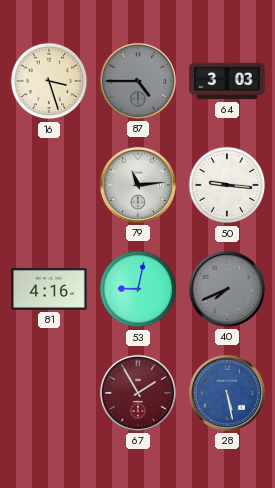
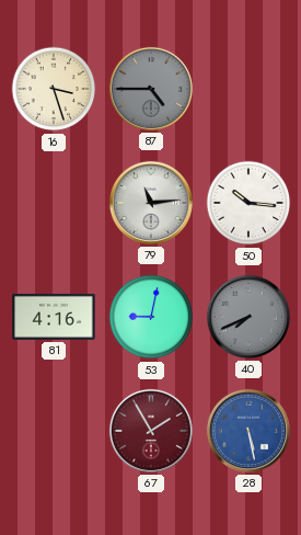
64: 3:03 -> none (227, 81)
50: 9:16 -> 10:16 (248, 203)
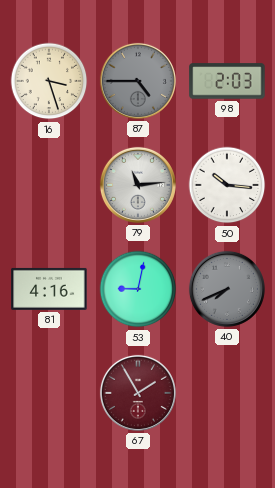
98: none -> 2:03 (227, 81)
28: 5:28 -> none (248, 431)
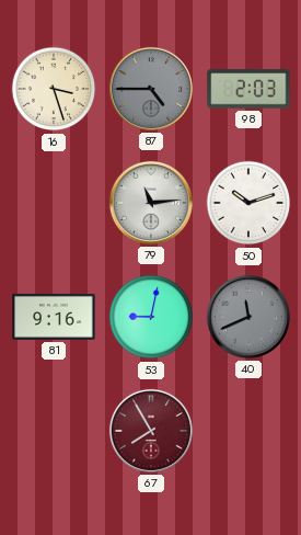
50: 10:16 -> 10:12 (248, 203)
81: 4:16 -> 9:16 (54, 317)
40: 7:41 -> 11:41 (248, 317)
67: 1:55 -> 7:55 (151, 431)
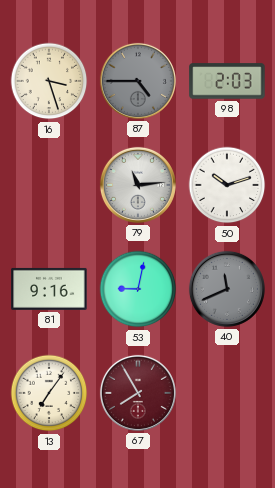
13: none -> 7:06 (49, 393)
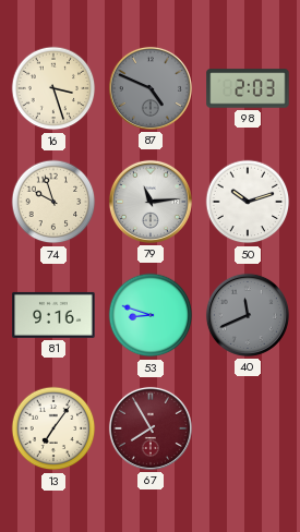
87: 4:45 -> 4:49 (151, 88)
74: none -> 9:57 (53, 202)
53: 9:02 -> 8:48 (151, 315)
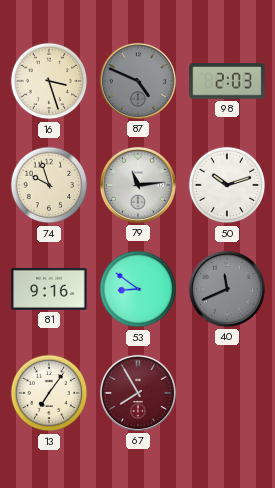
53: 8:48 -> 8:51 (138, 289)
